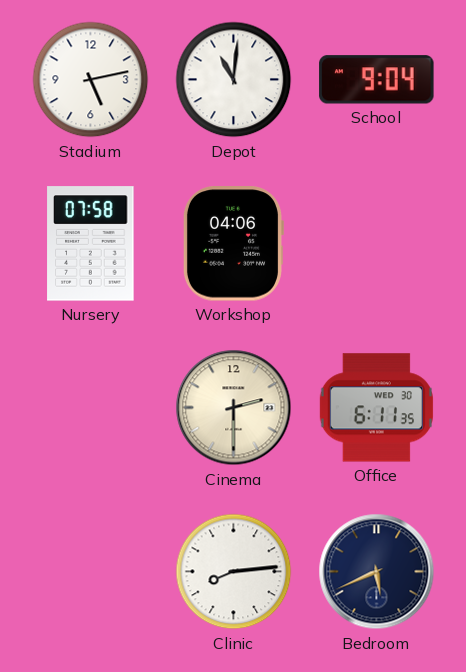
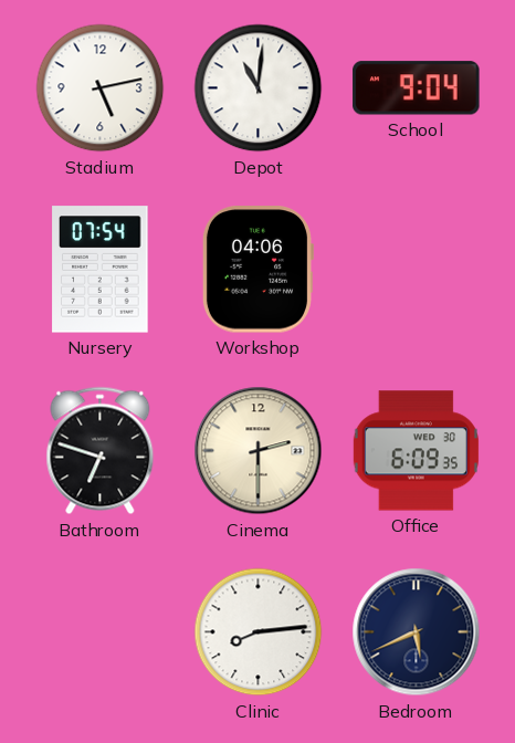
Nursery: 07:58 -> 07:54 (101, 270)
Bathroom: none -> 6:48 (101, 451)
Office: 6:11 -> 6:09 (416, 451)
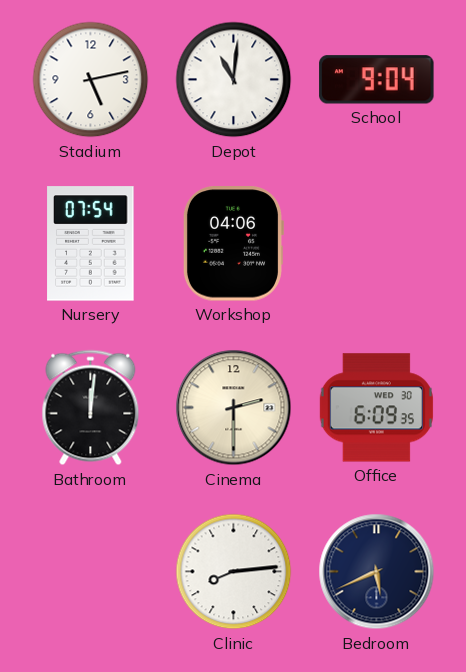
Bathroom: 6:48 -> 12:01 (91, 408)
